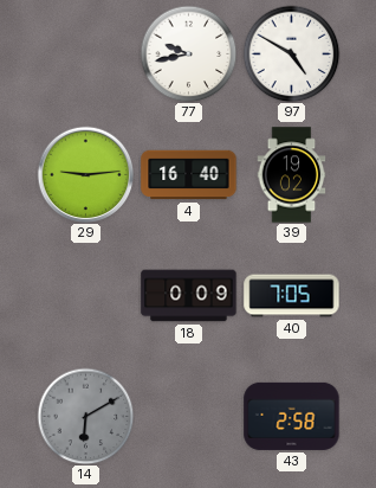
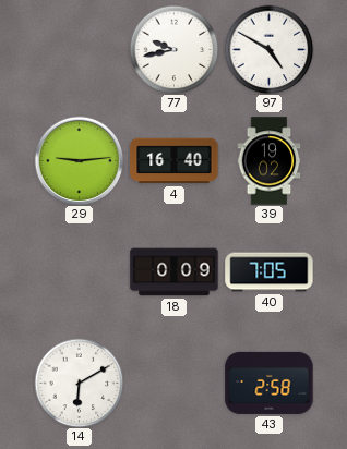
14 dial: grey -> white (79, 383)
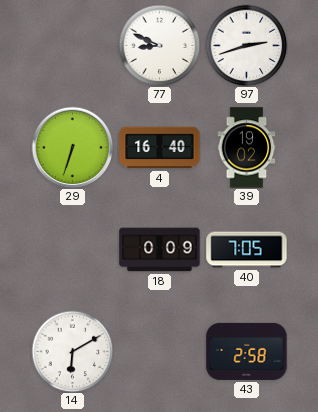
77: 9:43 -> 8:49 (159, 45)
97: 4:50 -> 2:42 (246, 45)
29: 9:14 -> 6:33 (72, 147)
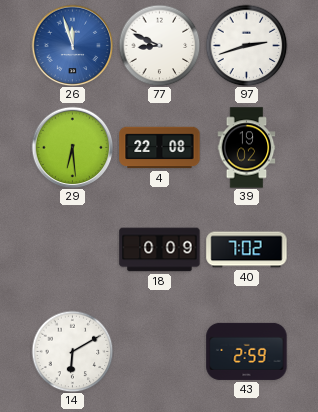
26: none -> 11:57 (72, 45)
29: 6:33 -> 6:29 (72, 147)
4: 16:40 -> 22:08 (160, 148)
40: 7:05 -> 7:02 (247, 250)
43: 2:58 -> 2:59 (247, 351)
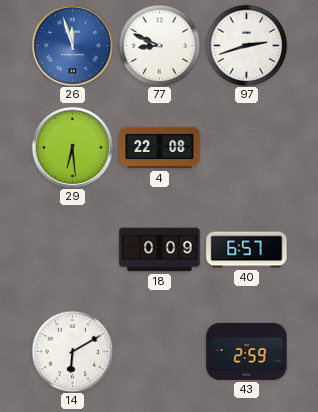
39: 19:02 -> none (247, 148)
40: 7:02 -> 6:57 (247, 250)
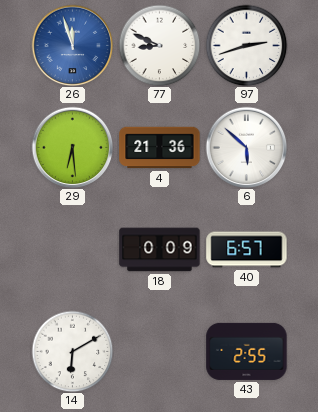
4: 22:08 -> 21:36 (160, 148)
6: none -> 5:52 (246, 147)
43: 2:59 -> 2:55 (247, 351)
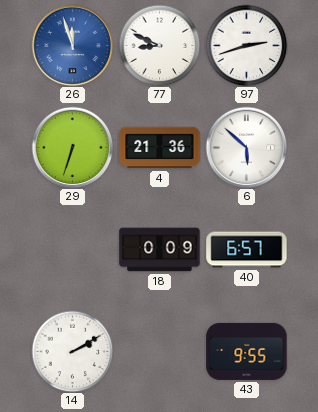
29: 6:29 -> 6:33 (72, 147)
14: 6:10 -> 2:10 (72, 351)
43: 2:55 -> 9:55 (247, 351)
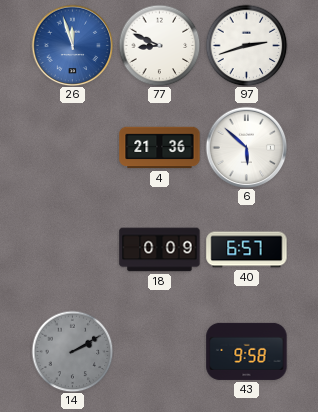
29: 6:33 -> none (72, 147)
14 dial: white -> grey (72, 351)
43: 9:55 -> 9:58 (247, 351)
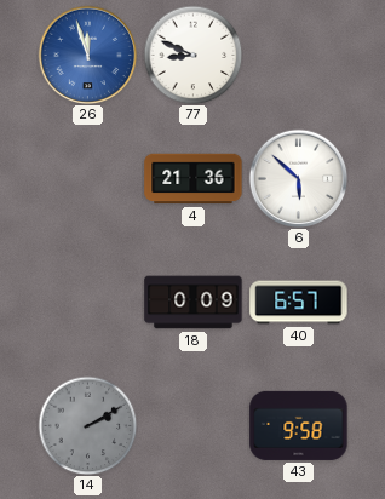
97: 2:42 -> none (246, 45)
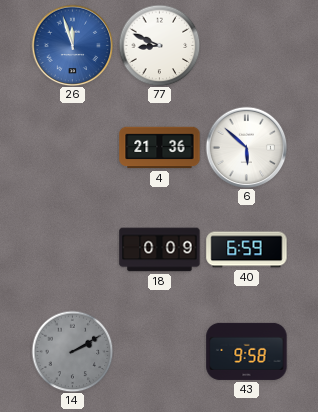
40: 6:57 -> 6:59 (247, 250)
